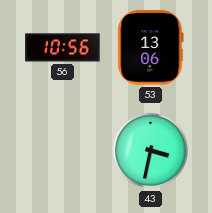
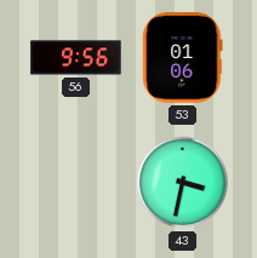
56: 10:56 -> 9:56 (76, 58)
53: 13:06 -> 01:06 (183, 58)
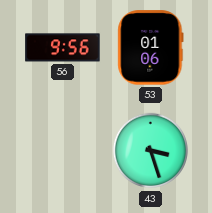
43: 3:32 -> 3:27 (151, 151)
